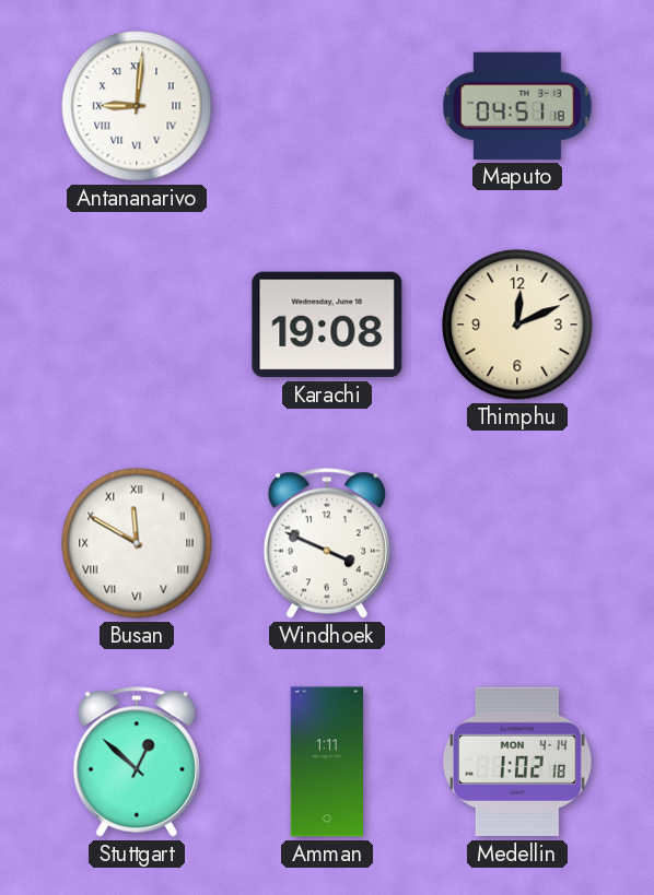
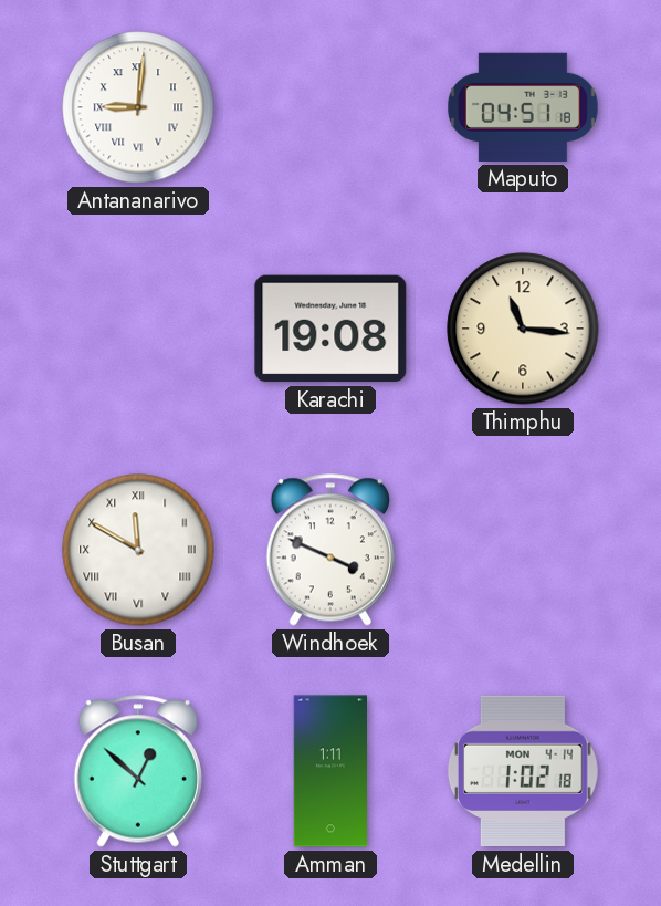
Thimphu: 12:11 -> 11:16 (523, 329)
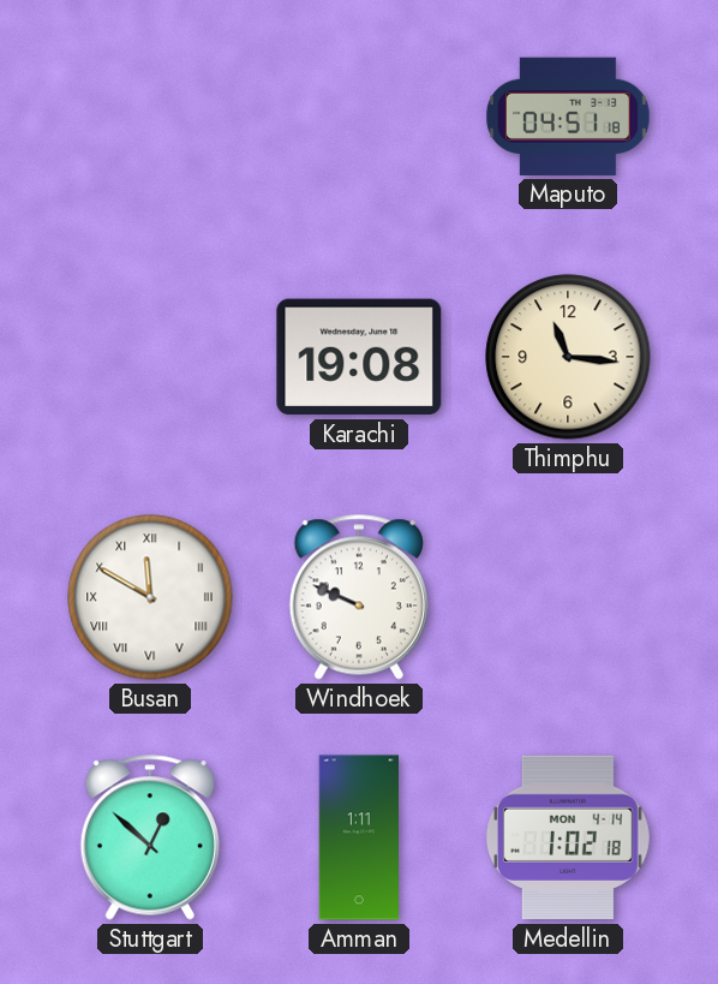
Antananarivo: 9:01 -> none (138, 107)
Windhoek: 3:49 -> 9:49 (359, 597)
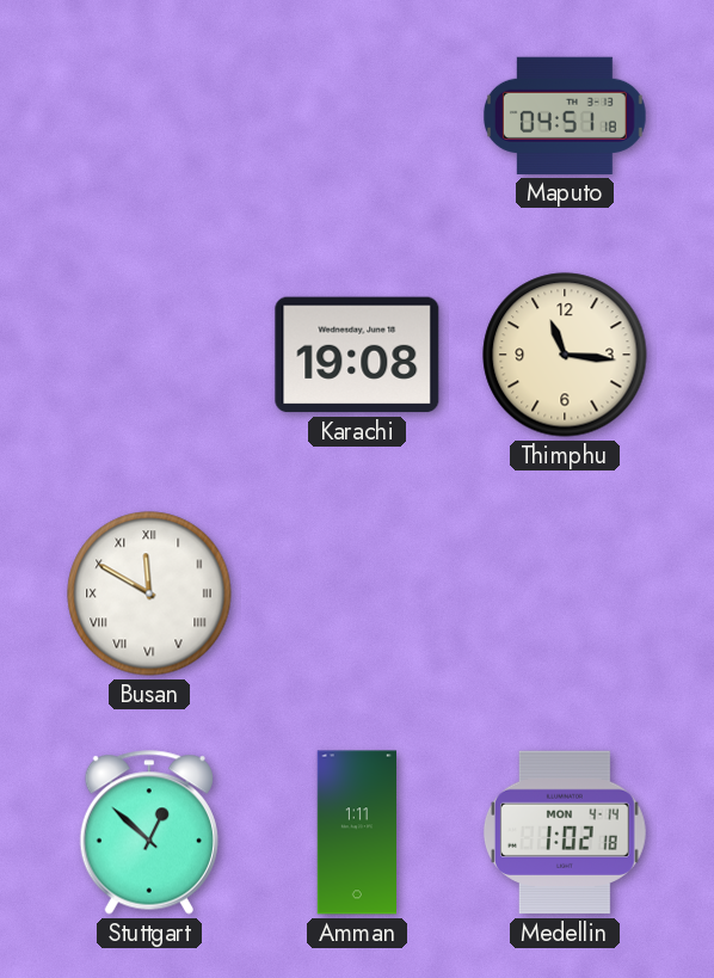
Windhoek: 9:49 -> none (359, 597)
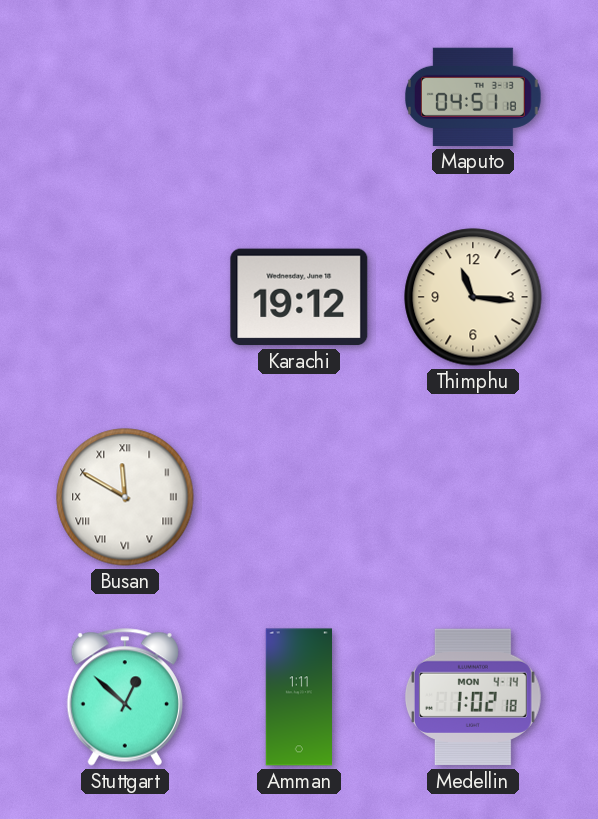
Karachi: 19:08 -> 19:12 (299, 297)
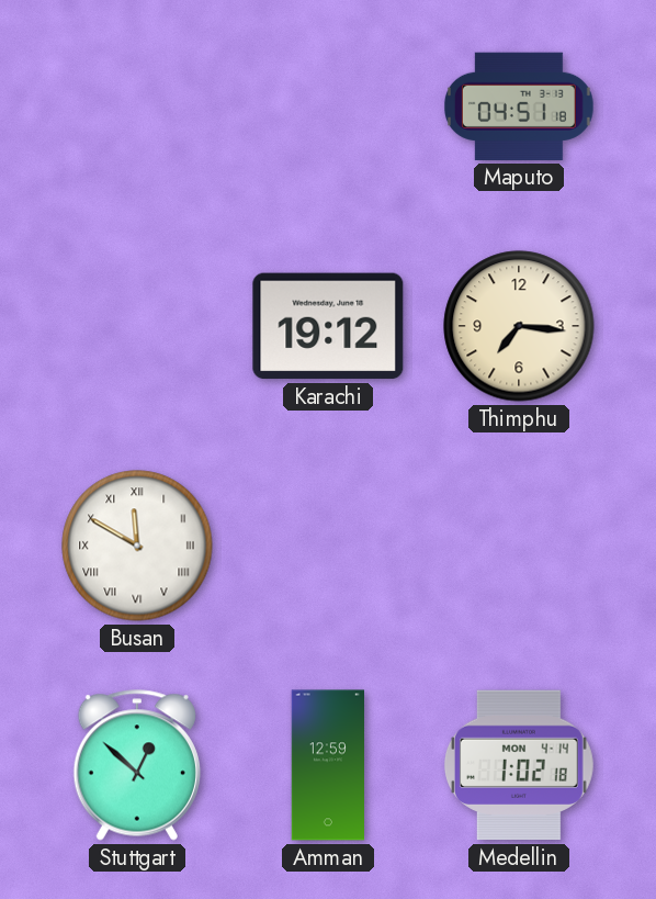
Thimphu: 11:16 -> 7:16 (519, 326)
Amman: 1:11 -> 12:59 (328, 765)
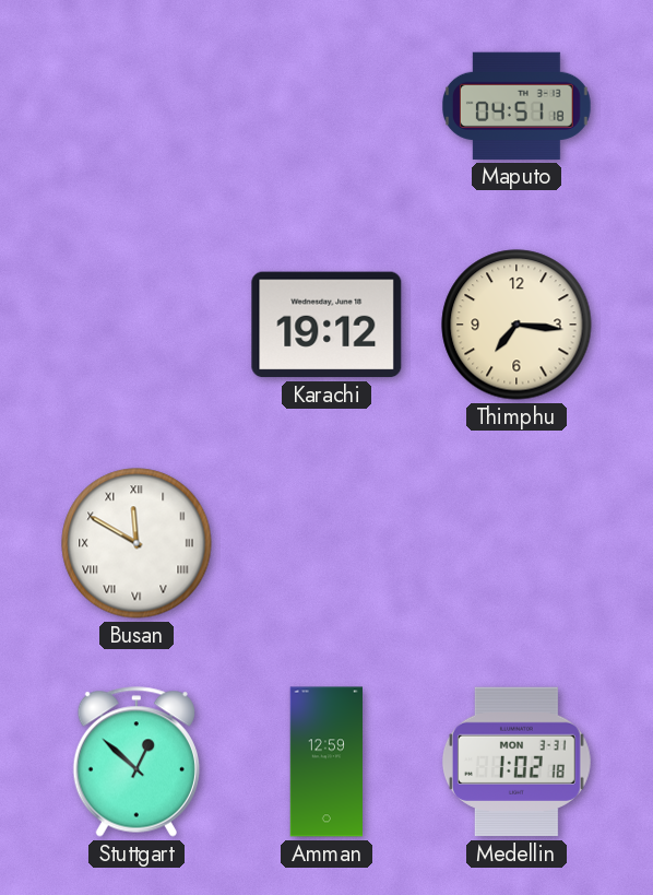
Medellin date: MON 4-14 -> MON 3-31 (517, 762)
